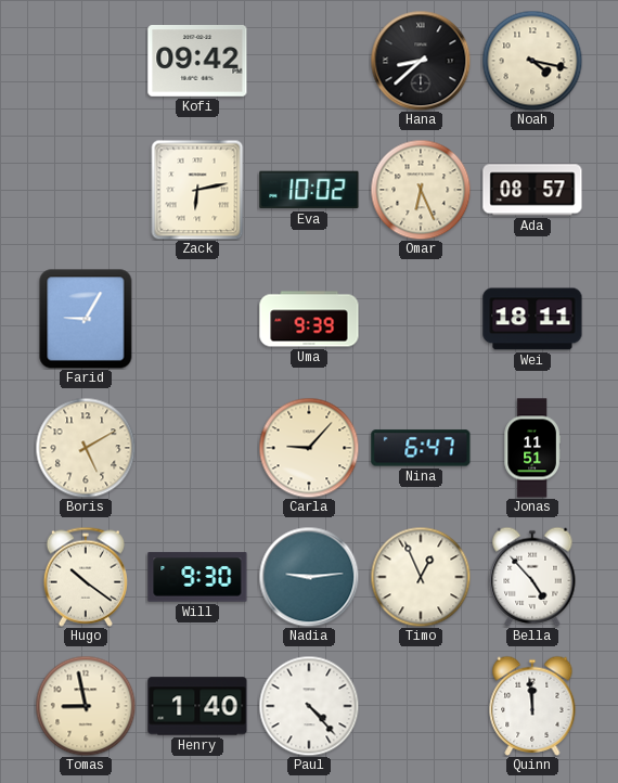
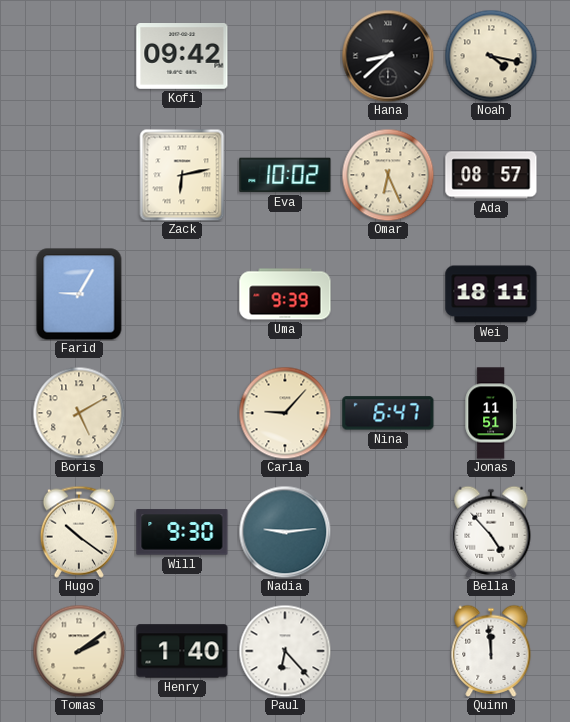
Timo: 12:56 -> none (421, 577)
Tomas: 8:58 -> 2:09 (79, 651)
Paul: 4:23 -> 6:23 (285, 651)
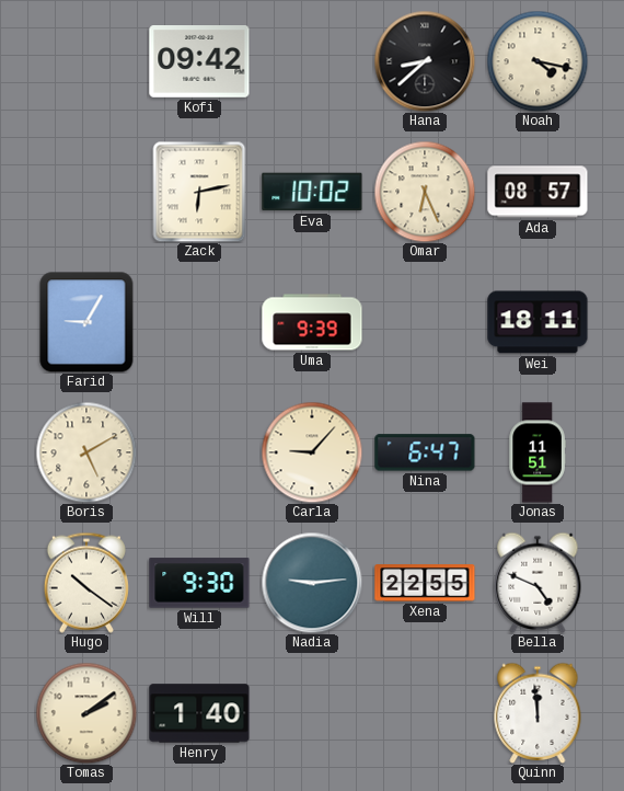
Xena: none -> 22:55 (425, 583)
Bella: 4:53 -> 4:49 (538, 583)
Paul: 6:23 -> none (285, 651)
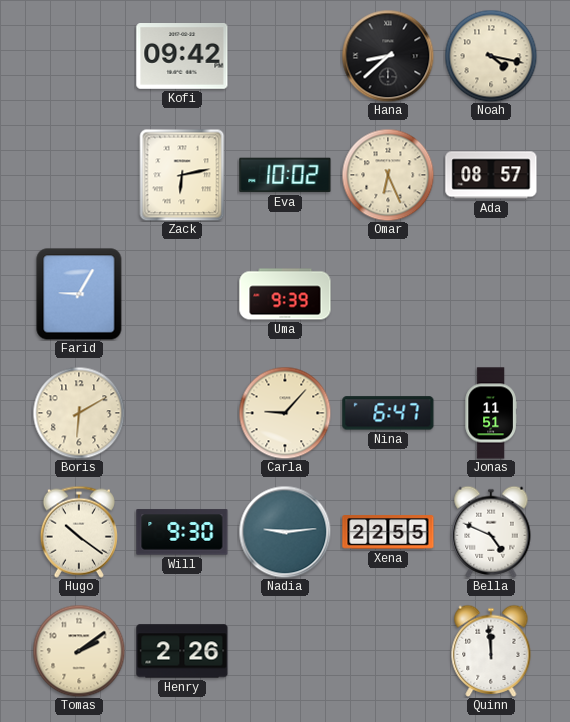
Wei: 18:11 -> none (538, 322)
Boris: 5:10 -> 6:10 (79, 413)
Henry: 1:40 -> 2:26 (182, 651)
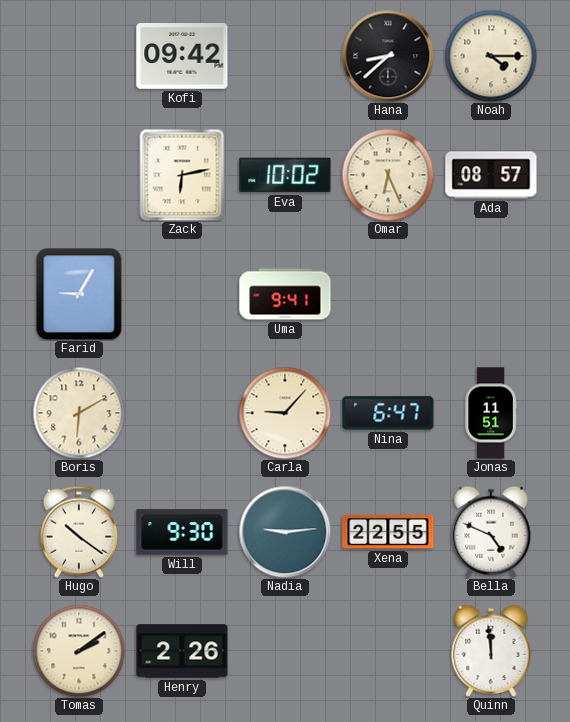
Noah: 4:17 -> 4:15 (491, 56)
Uma: 9:39 -> 9:41 (285, 294)
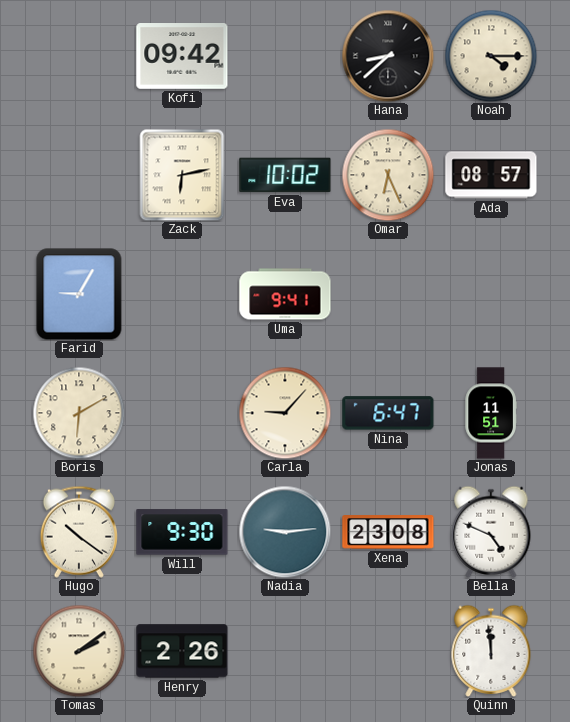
Xena: 22:55 -> 23:08 (388, 532)
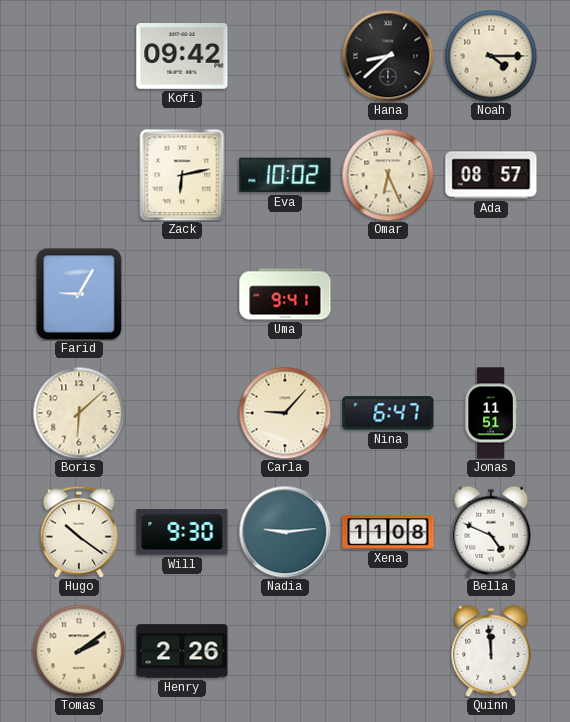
Boris: 6:10 -> 6:08 (79, 413)
Xena: 23:08 -> 11:08 (388, 532)
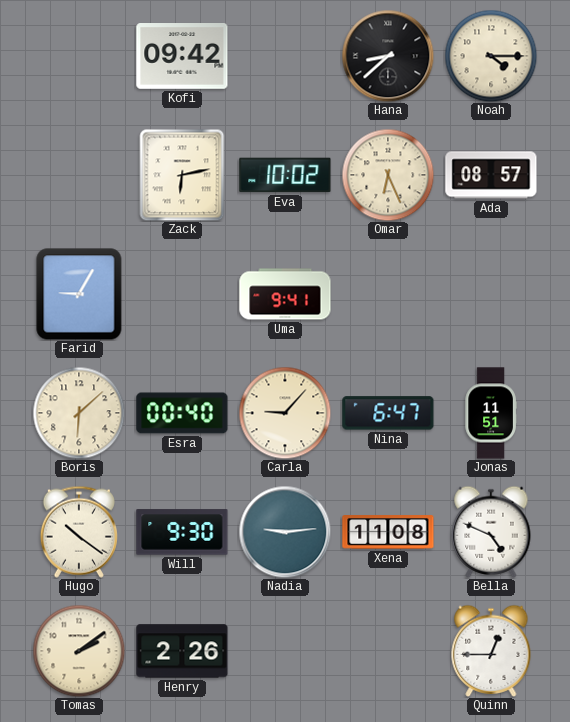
Esra: none -> 00:40 (182, 413)
Quinn: 11:59 -> 12:45 (491, 651)
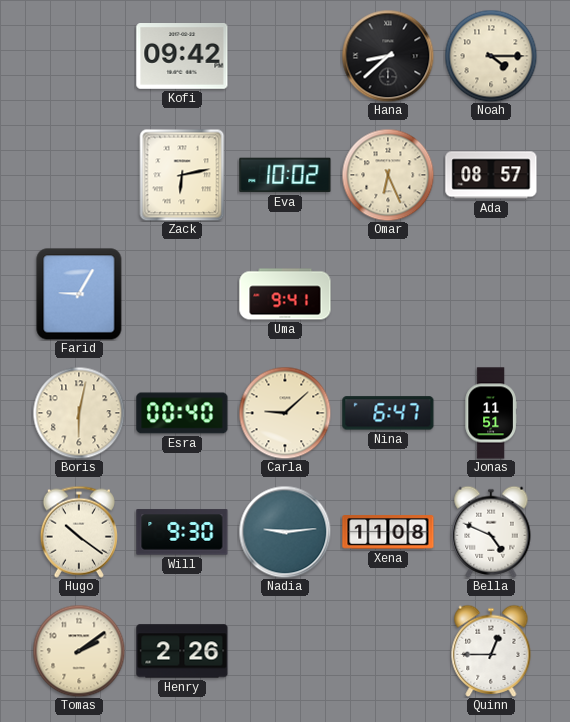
Boris: 6:08 -> 6:02 (79, 413)
Carla: 9:07 -> 9:08 (285, 413)
